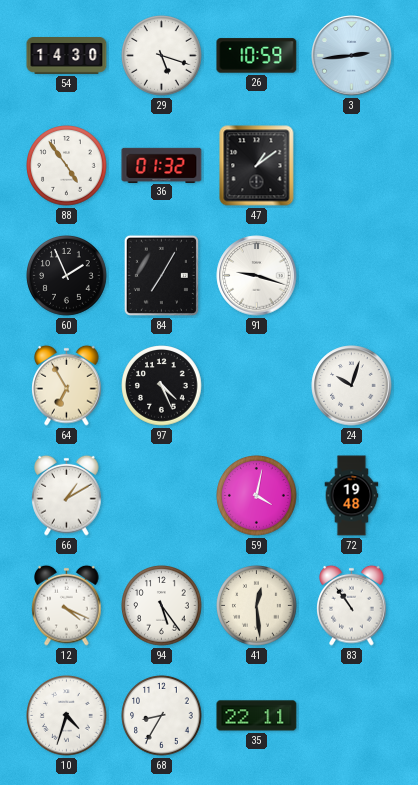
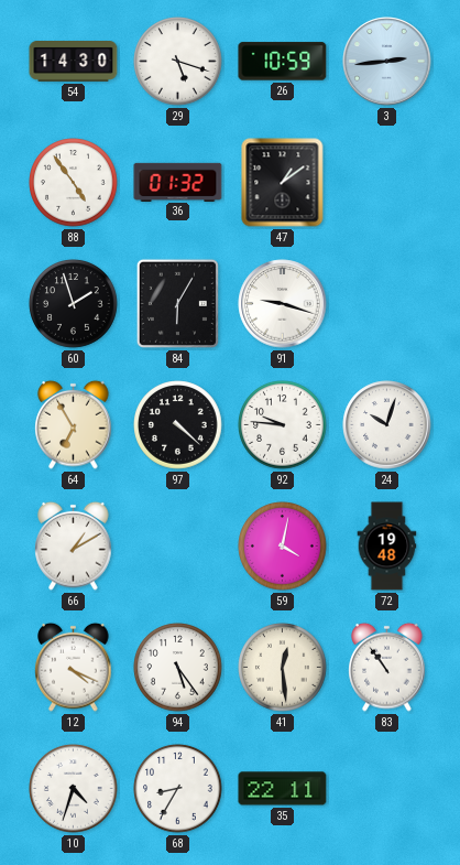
60: 1:56 -> 1:57 (74, 304)
84: 7:05 -> 6:05 (177, 303)
97: 4:26 -> 4:22 (178, 425)
92: none -> 9:46 (283, 425)
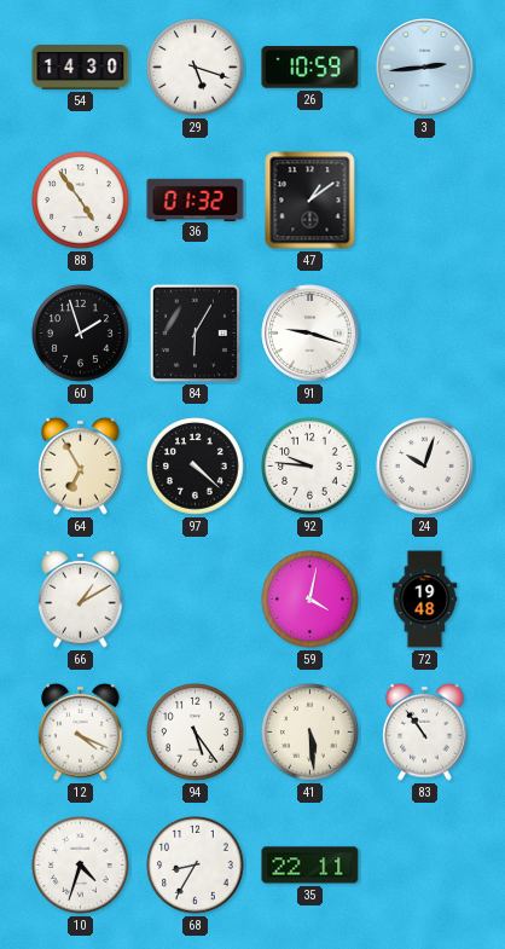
41: 12:29 -> 5:29 (310, 733)
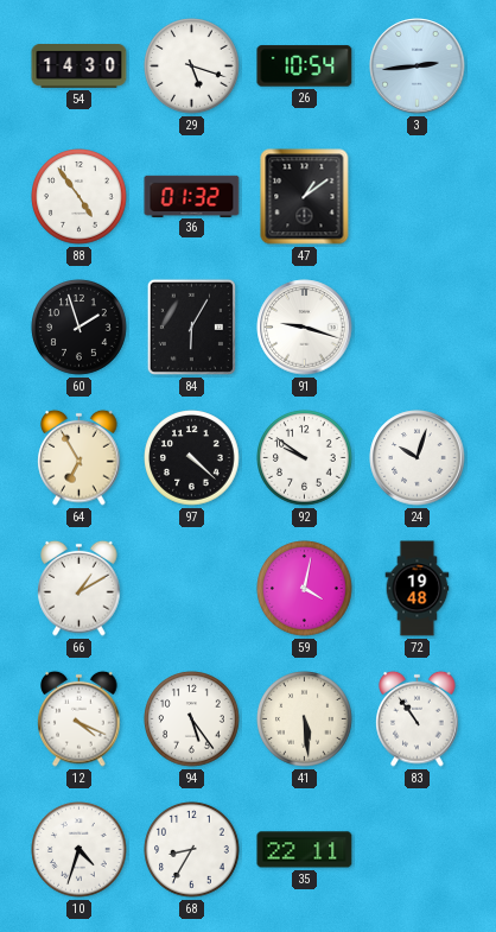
26: 10:59 -> 10:54 (305, 66)
92: 9:46 -> 9:51 (305, 458)
